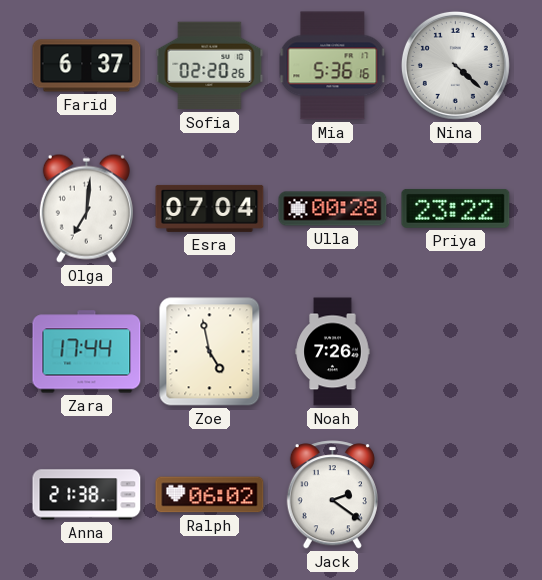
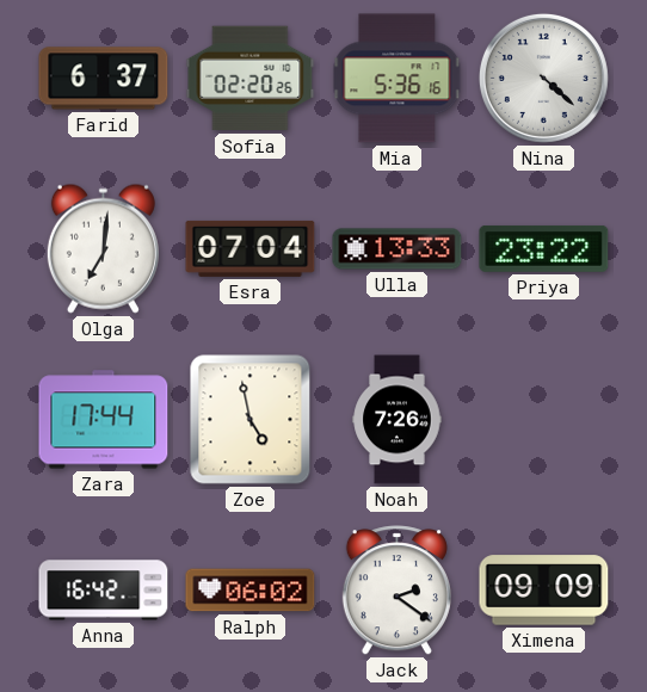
Ulla: 00:28 -> 13:33 (398, 249)
Anna: 21:38 -> 16:42 (104, 591)
Ximena: none -> 09:09 (544, 591)
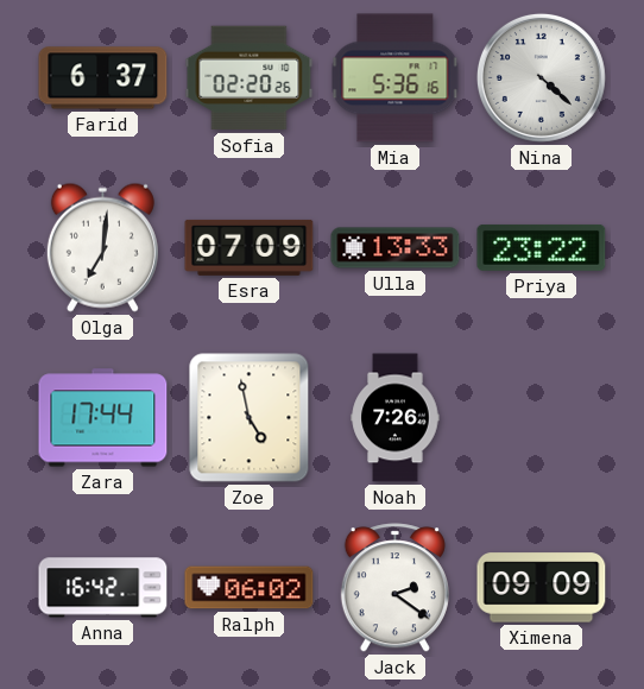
Esra: 07:04 -> 07:09 (250, 247)
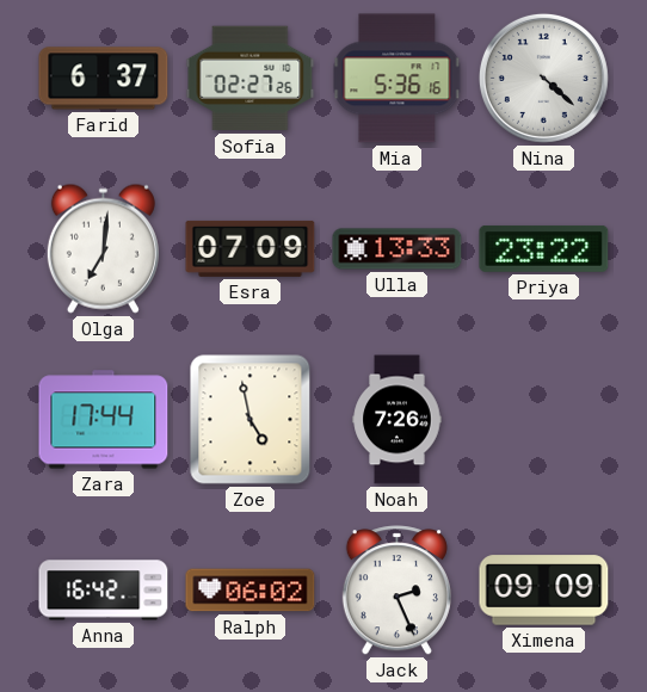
Sofia: 02:20 -> 02:27 (251, 79)
Jack: 2:21 -> 2:26 (396, 591)
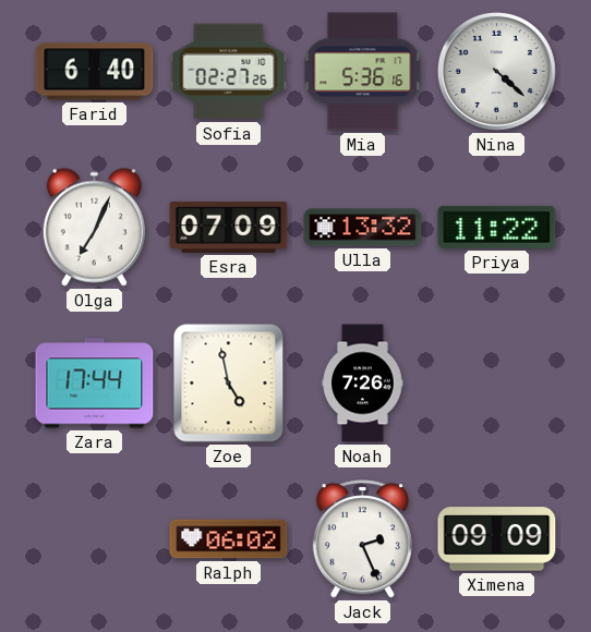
Farid: 6:37 -> 6:40 (95, 72)
Olga: 7:01 -> 7:04 (94, 227)
Ulla: 13:33 -> 13:32 (363, 228)
Priya: 23:22 -> 11:22 (497, 227)
Anna: 16:42 -> none (104, 591)
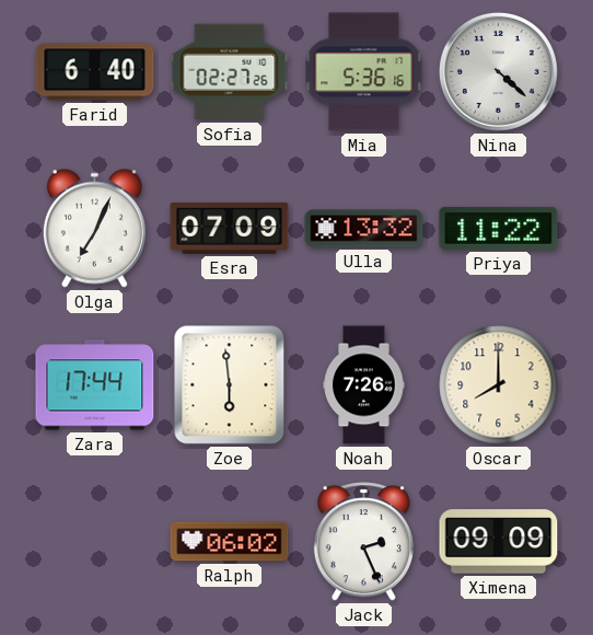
Zoe: 4:58 -> 5:59 (230, 385)
Oscar: none -> 8:00 (499, 385)
